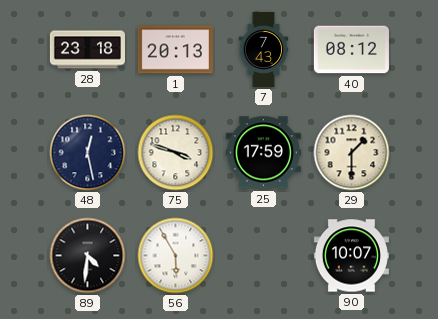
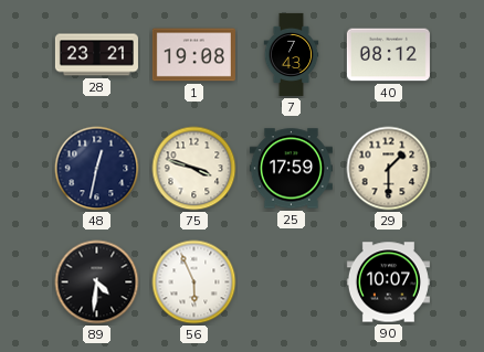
28: 23:18 -> 23:21 (96, 55)
1: 20:13 -> 19:08 (193, 55)
48: 12:28 -> 12:32 (97, 169)
56: 5:55 -> 5:56 (194, 282)
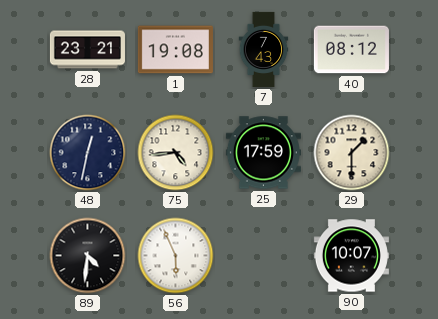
75: 3:48 -> 4:44 (176, 153)
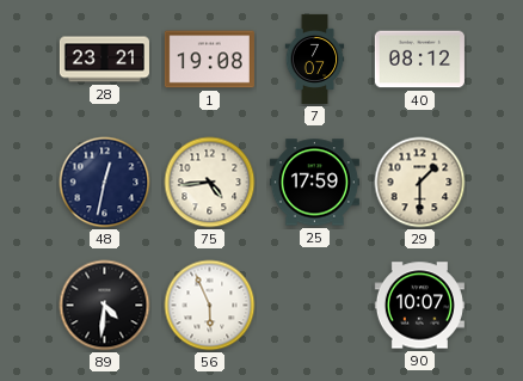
7: 7:43 -> 7:07 (315, 59)
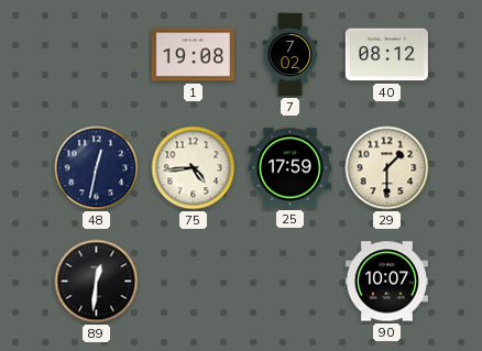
28: 23:21 -> none (104, 60)
7: 7:07 -> 7:02 (291, 54)
89: 4:31 -> 12:31 (97, 282)
56: 5:56 -> none (210, 306)
